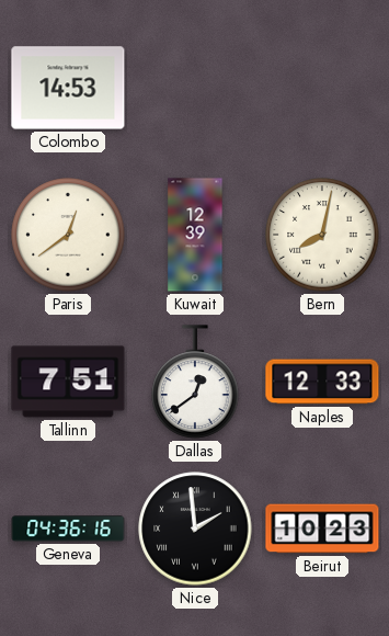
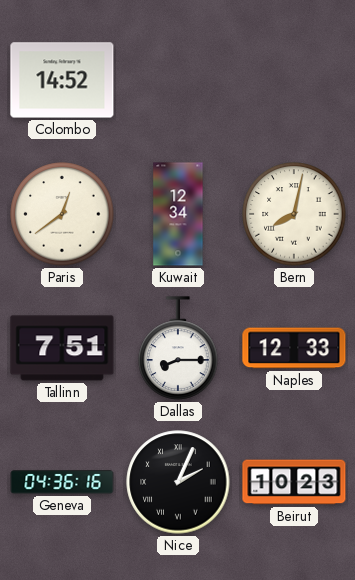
Colombo: 14:53 -> 14:52 (62, 80)
Kuwait: 12:39 -> 12:34 (178, 214)
Dallas: 12:39 -> 8:15 (178, 348)
Nice: 1:59 -> 2:04 (178, 482)
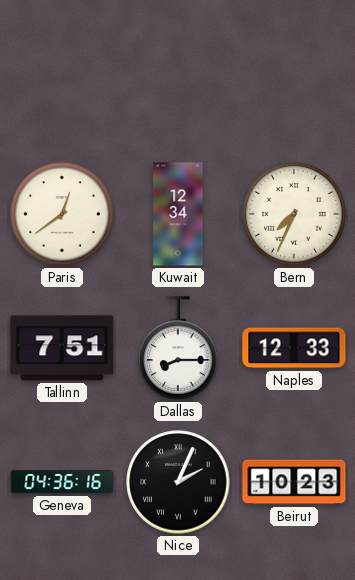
Colombo: 14:52 -> none (62, 80)
Bern: 8:02 -> 7:34 (294, 214)
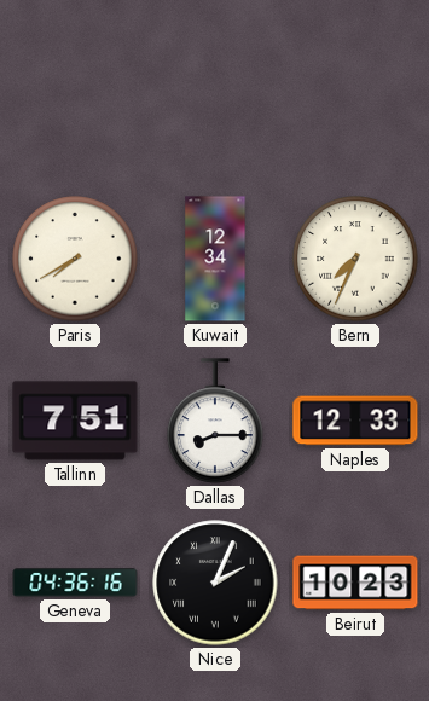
Paris: 12:39 -> 7:40 (75, 259)
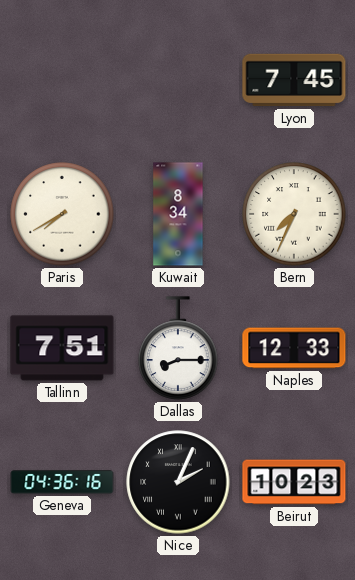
Lyon: none -> 7:45 (294, 80)
Kuwait: 12:34 -> 8:34 (178, 214)
